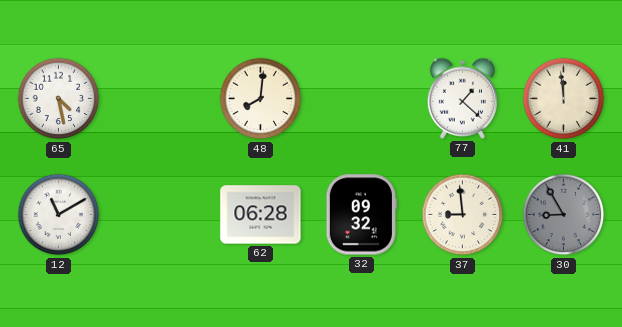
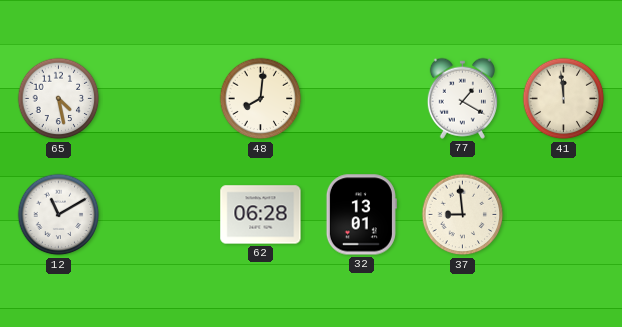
77: 1:22 -> 1:20 (462, 98)
32: 09:32 -> 13:01 (361, 215)
30: 8:55 -> none (564, 215)
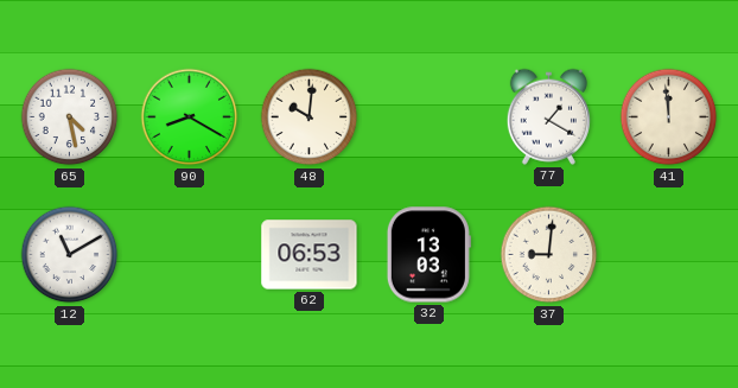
90: none -> 8:20 (190, 117)
48: 8:01 -> 10:01 (310, 117)
62: 06:28 -> 06:53 (310, 255)
32: 13:01 -> 13:03 (428, 255)
37: 8:59 -> 9:01 (549, 255)
